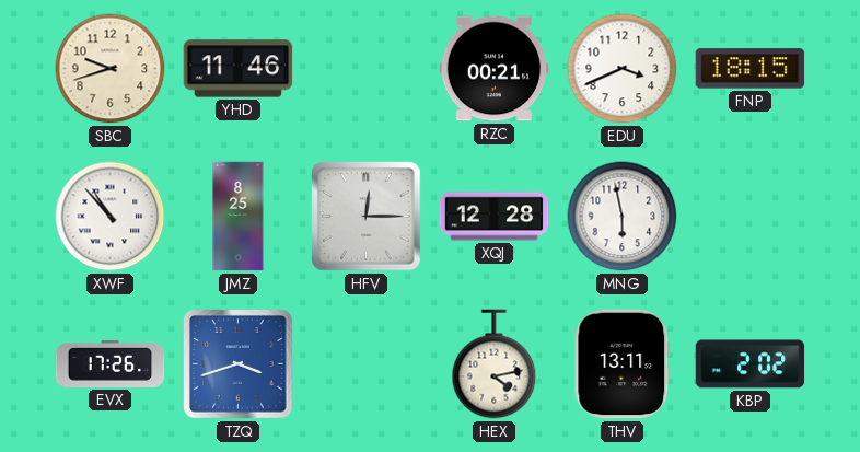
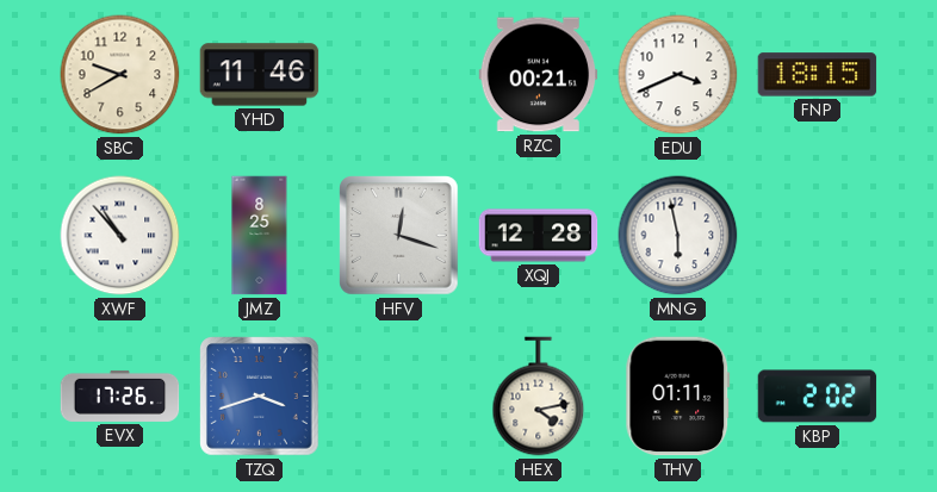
SBC: 9:42 -> 9:40 (120, 75)
HFV: 12:15 -> 12:18 (399, 236)
THV: 13:11 -> 01:11 (678, 397)
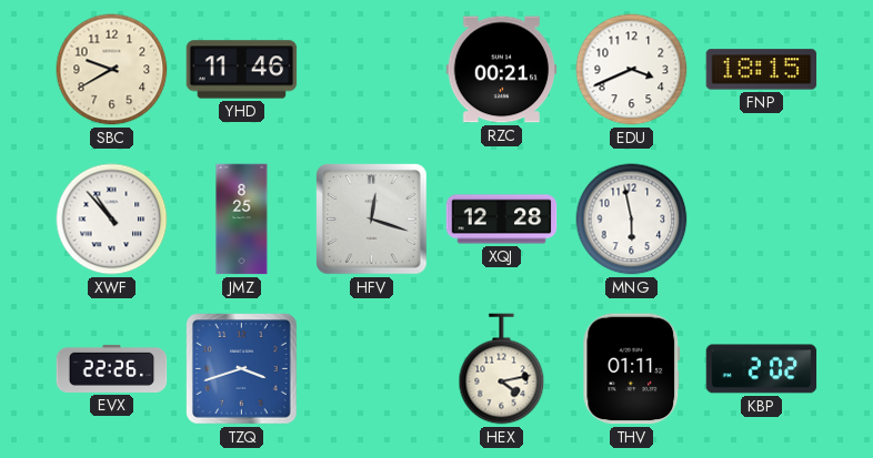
EVX: 17:26 -> 22:26 (112, 368)
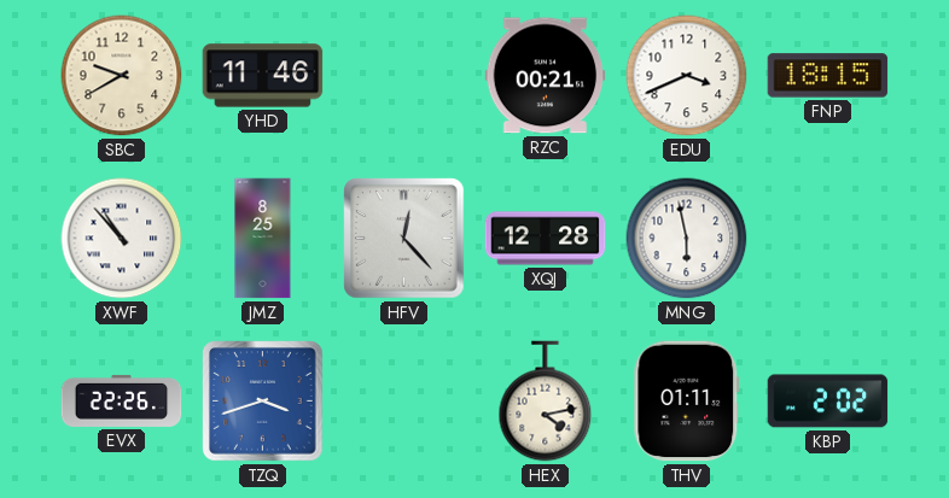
HFV: 12:18 -> 12:23 (404, 239)
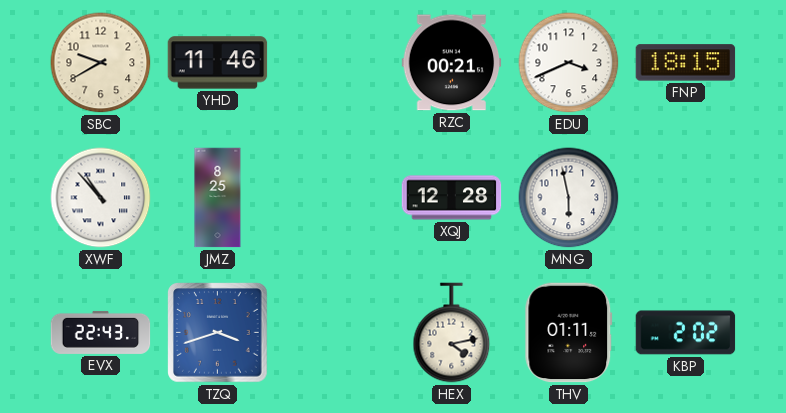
HFV: 12:23 -> none (404, 239)
EVX: 22:26 -> 22:43 (101, 332)
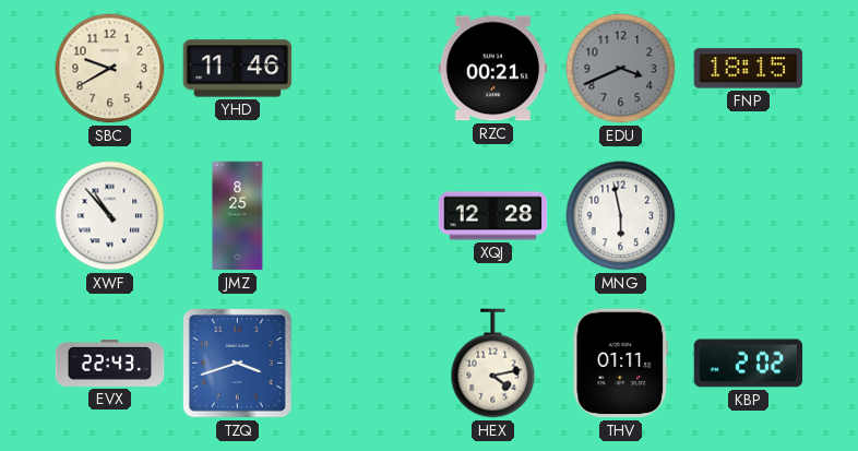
EDU dial: white -> grey (621, 69)
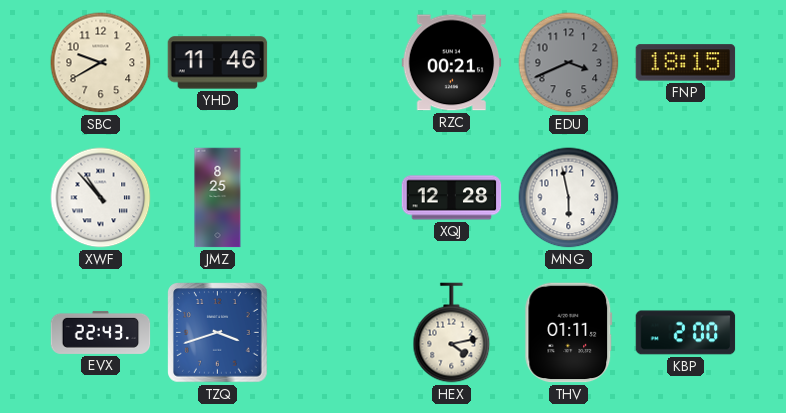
KBP: 2:02 -> 2:00 (686, 333)
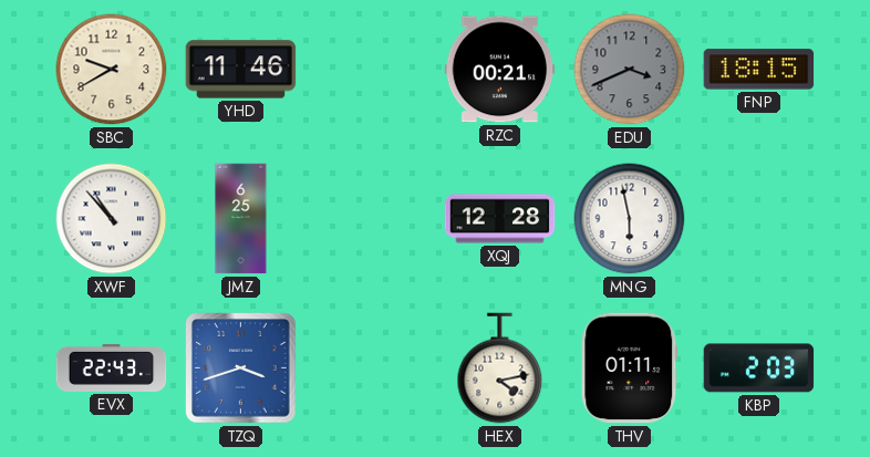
JMZ: 8:25 -> 6:25 (241, 219)
KBP: 2:00 -> 2:03 (759, 368)
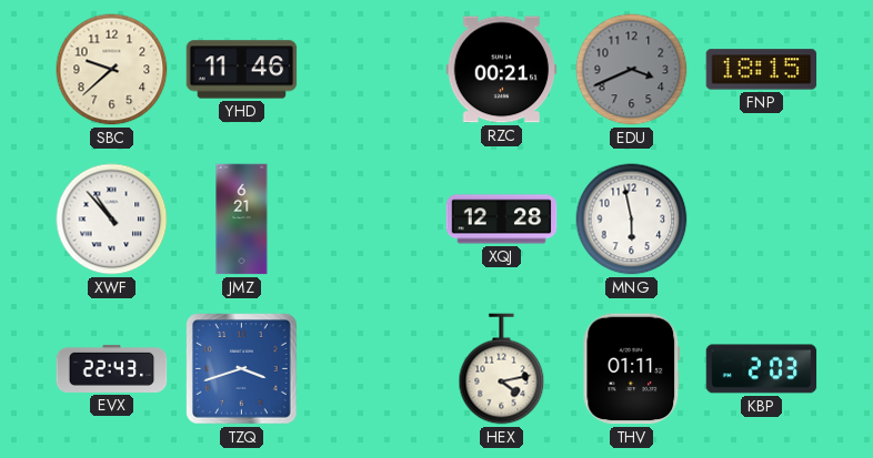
SBC: 9:40 -> 9:38 (112, 70)
JMZ: 6:25 -> 6:21 (242, 220)
